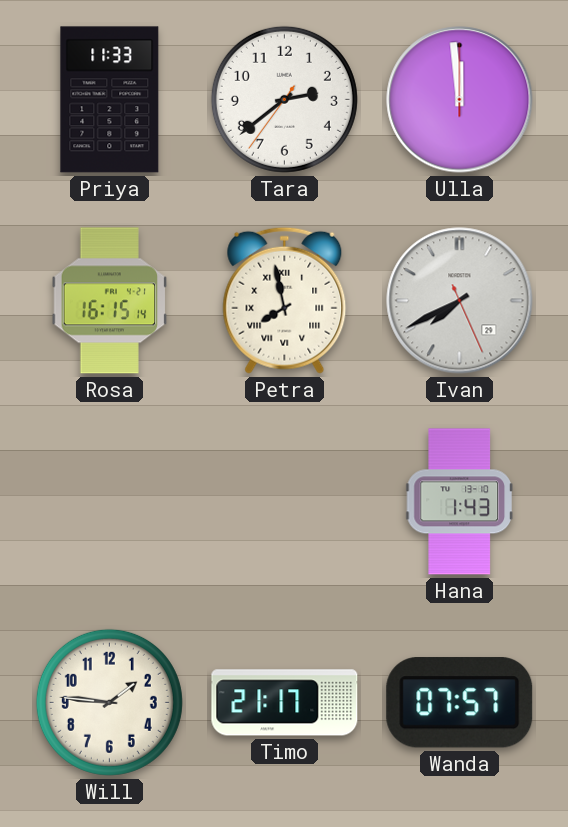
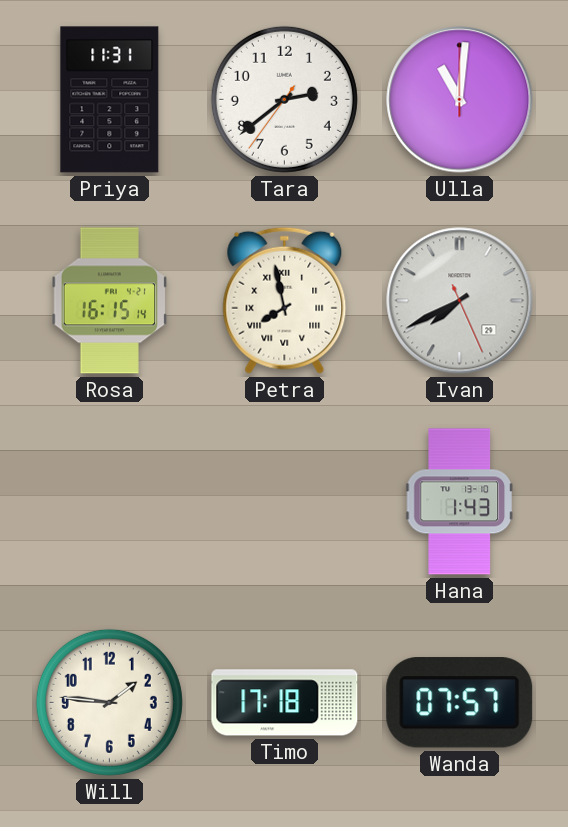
Priya: 11:33 -> 11:31 (110, 100)
Ulla: 11:59 -> 11:01 (460, 100)
Timo: 21:17 -> 17:18 (285, 703)
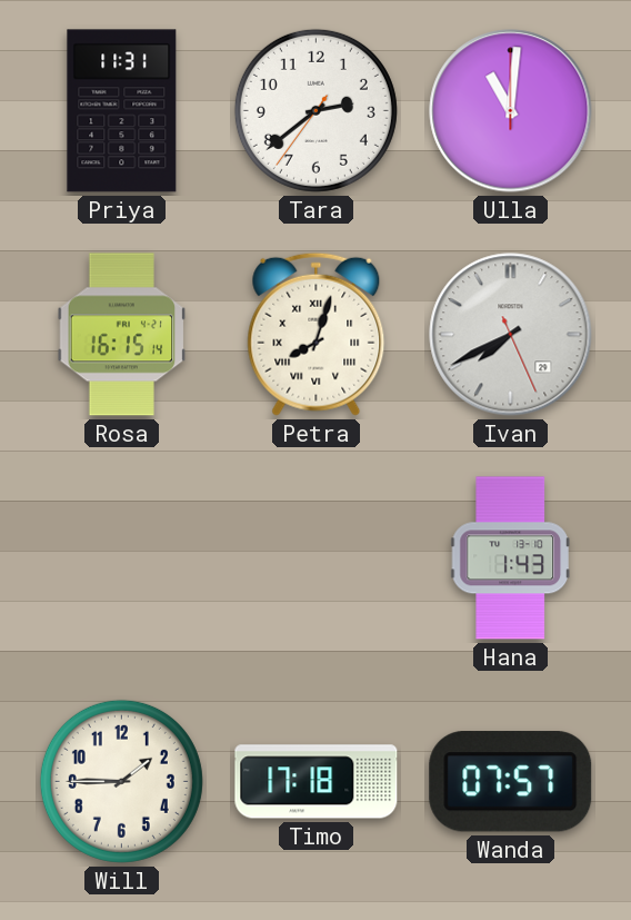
Petra: 7:58 -> 8:03 (317, 334)
Will: 1:46 -> 1:45 (121, 781)
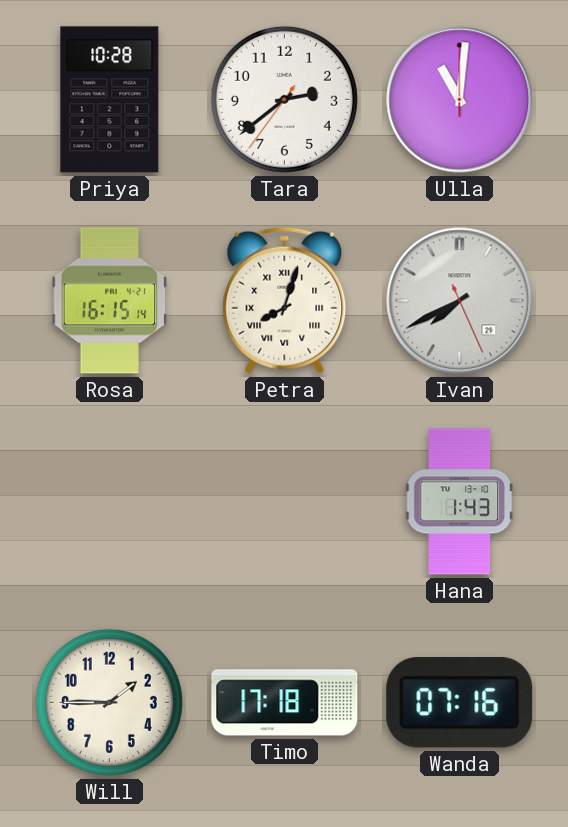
Priya: 11:31 -> 10:28 (110, 100)
Wanda: 07:57 -> 07:16 (460, 703)
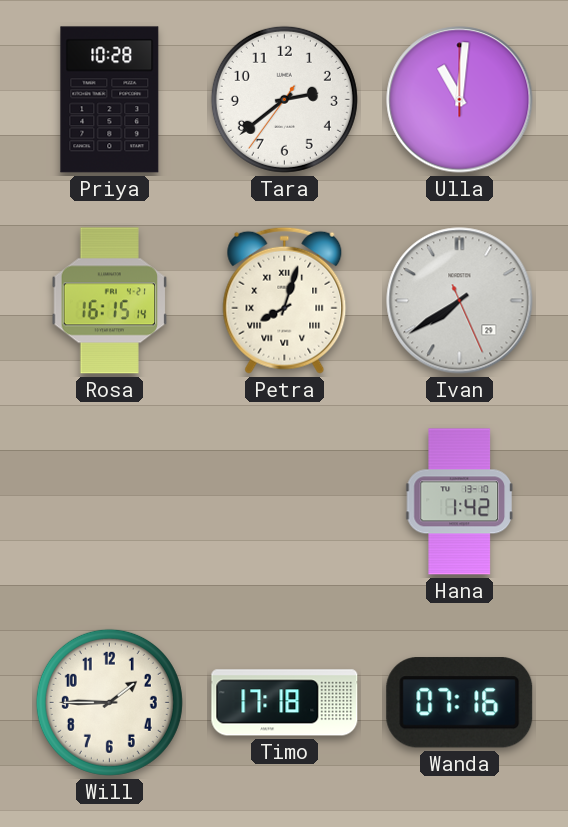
Ivan: 7:40 -> 7:39 (460, 301)
Hana: 1:43 -> 1:42 (459, 502)
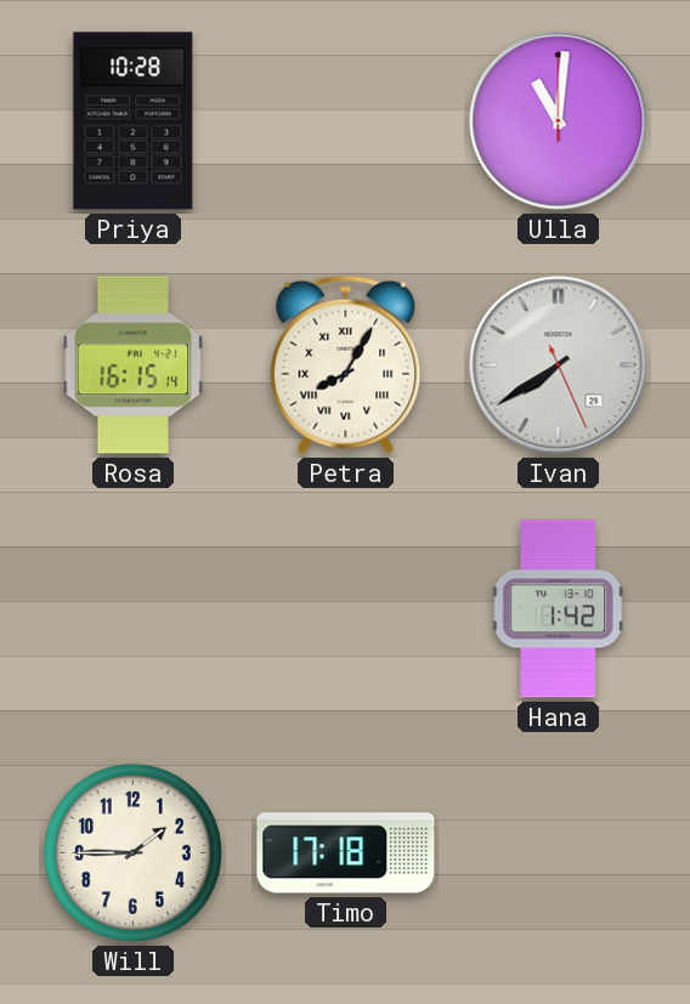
Tara: 2:38 -> none (284, 99)
Petra: 8:03 -> 8:05 (346, 364)
Wanda: 07:16 -> none (460, 703)
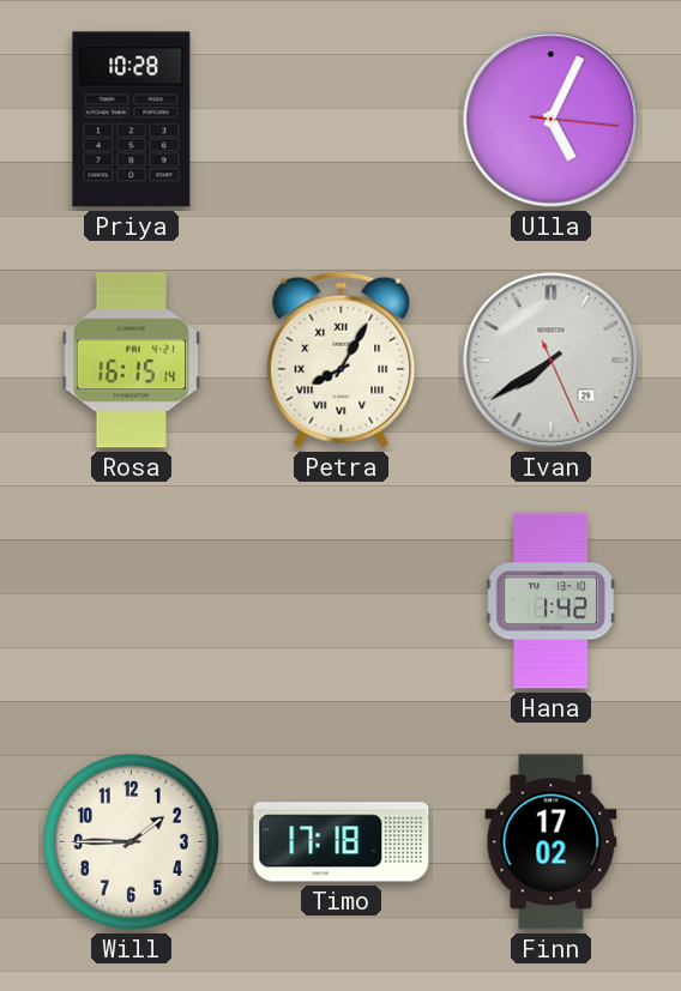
Ulla: 11:01 -> 5:04 (552, 120)
Finn: none -> 17:02 (552, 842)
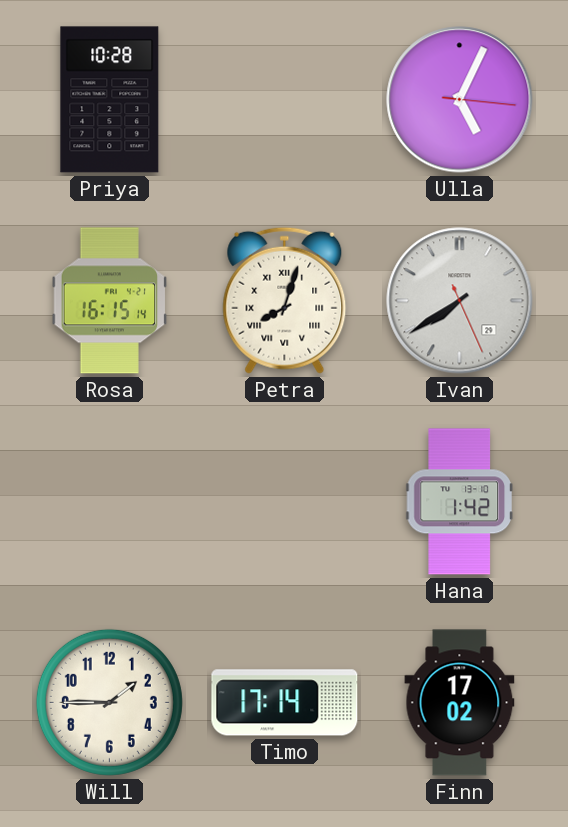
Petra: 8:05 -> 8:03 (285, 300)
Timo: 17:18 -> 17:14 (285, 703)
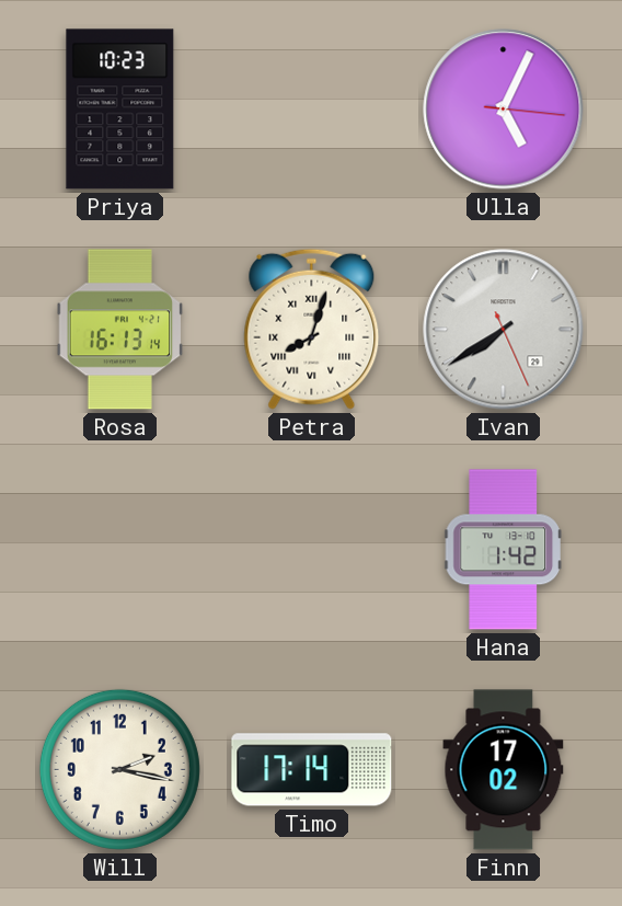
Priya: 10:28 -> 10:23 (120, 110)
Rosa: 16:15 -> 16:13 (120, 330)
Will: 1:45 -> 2:17 (119, 769)
